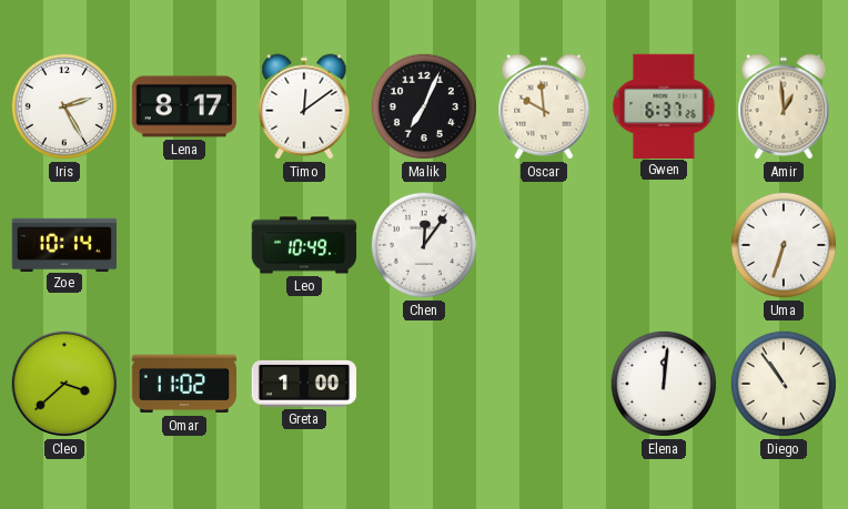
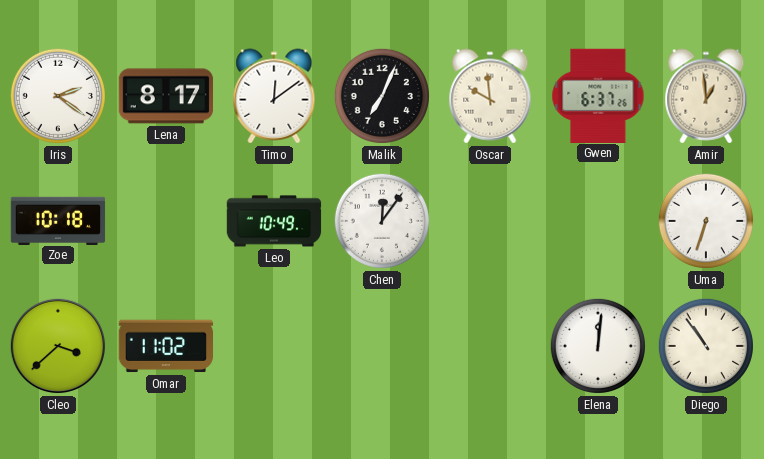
Iris: 2:25 -> 2:21 (58, 96)
Zoe: 10:14 -> 10:18 (58, 220)
Greta: 1:00 -> none (304, 384)
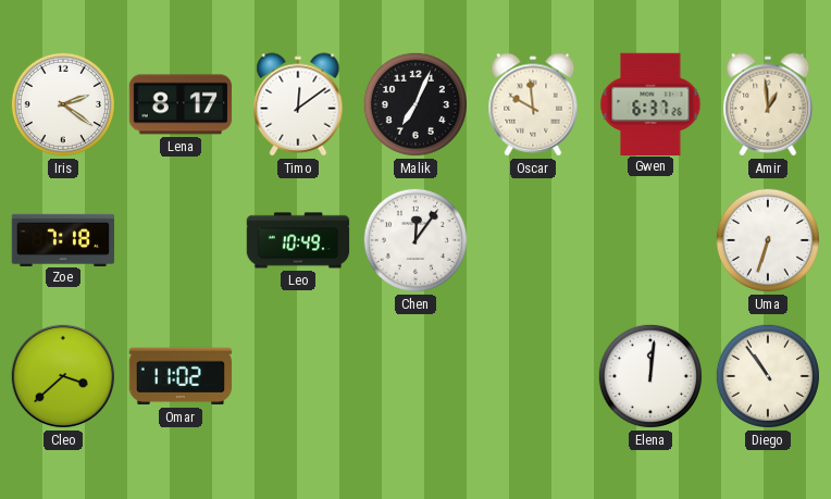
Zoe: 10:18 -> 7:18 (63, 239)
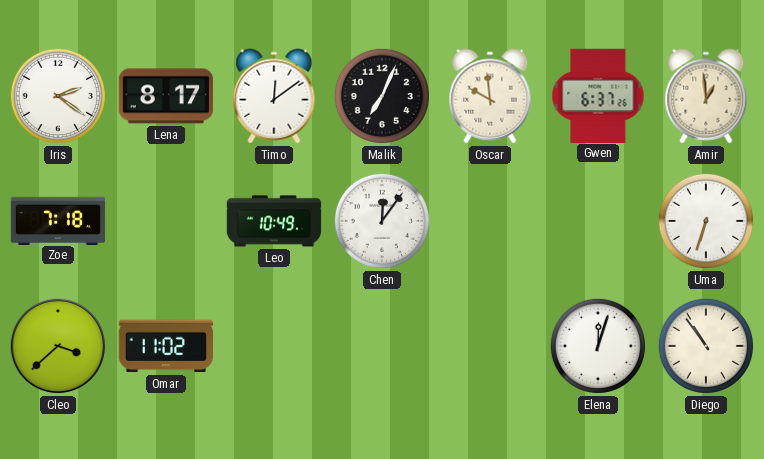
Elena: 12:01 -> 12:03 (598, 346)
